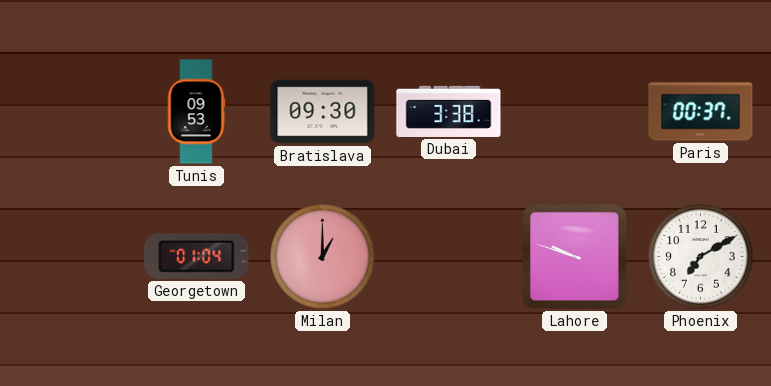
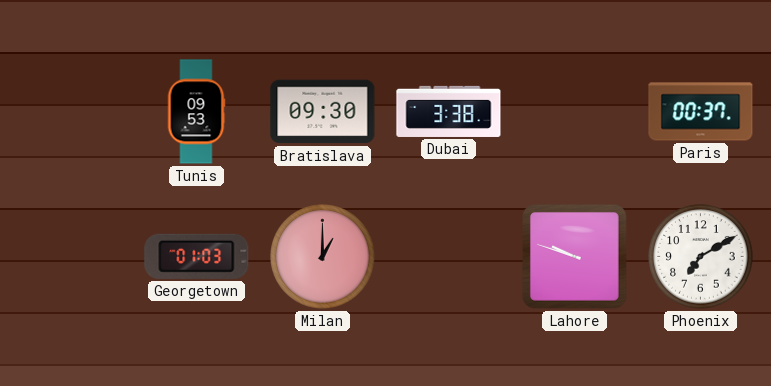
Georgetown: 01:04 -> 01:03 (197, 256)
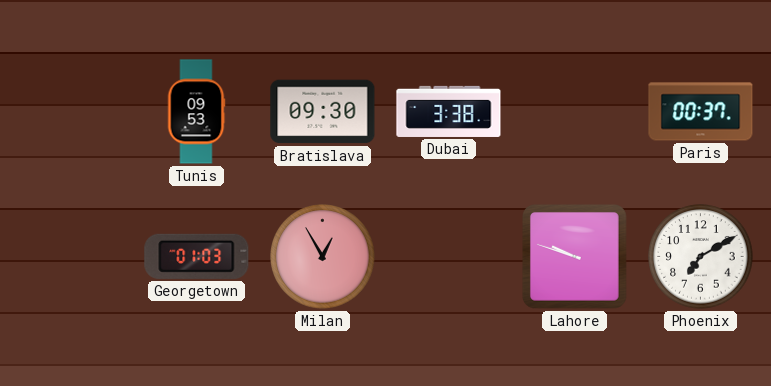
Milan: 1:00 -> 12:55 (323, 257)
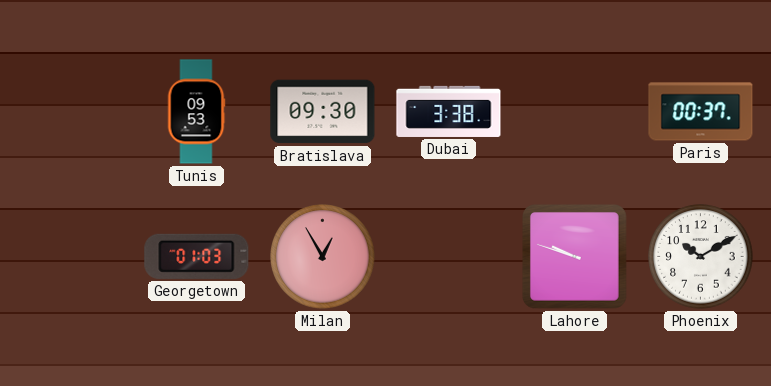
Phoenix: 7:10 -> 10:10 (701, 257)
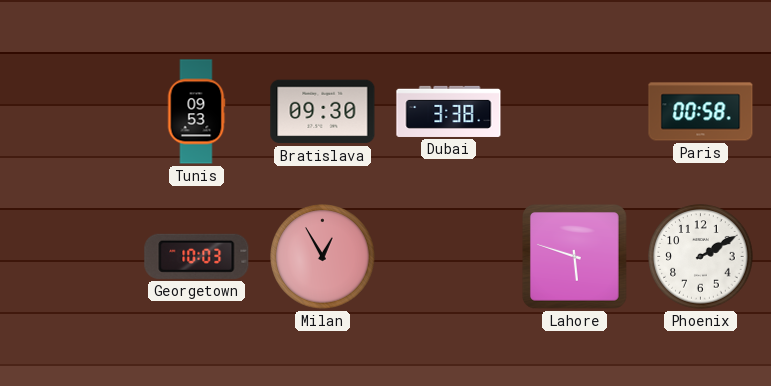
Paris: 00:37 -> 00:58 (701, 112)
Georgetown: 01:03 -> 10:03 (197, 256)
Lahore: 9:48 -> 5:48 (574, 256)
Phoenix: 10:10 -> 2:10 (701, 257)
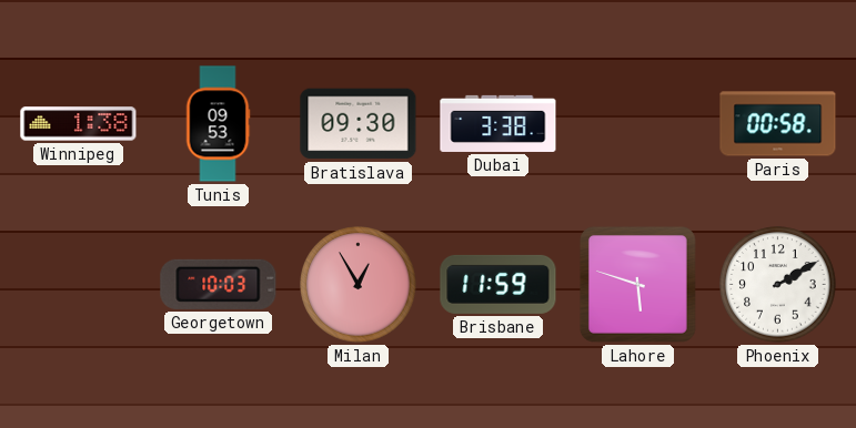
Winnipeg: none -> 1:38 (79, 124)
Brisbane: none -> 11:59 (499, 284)
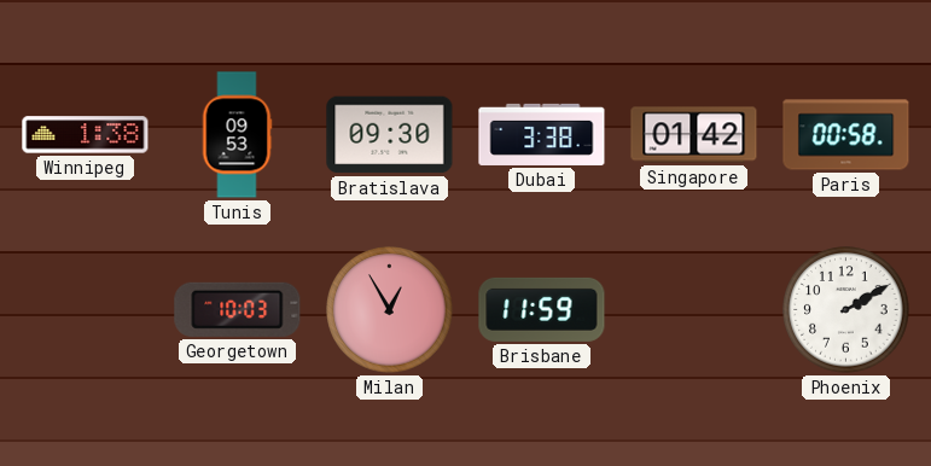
Singapore: none -> 01:42 (694, 135)
Lahore: 5:48 -> none (637, 284)
